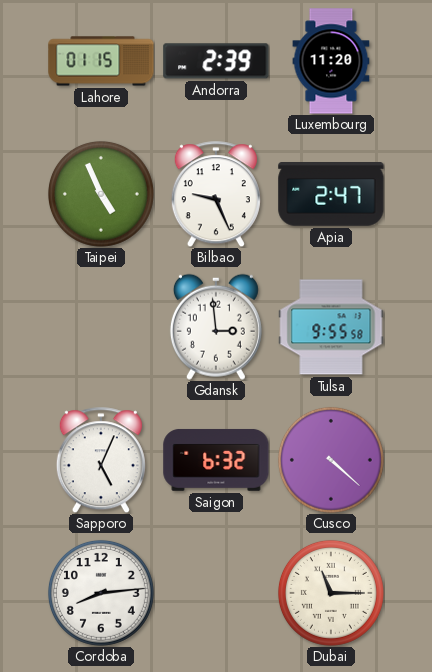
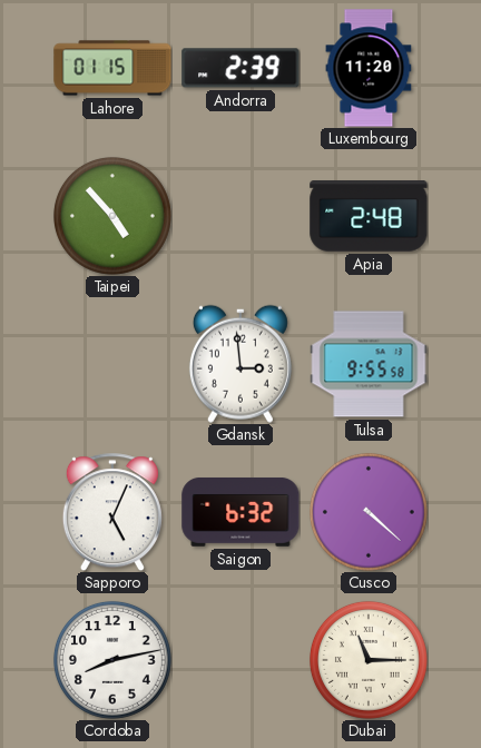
Taipei: 4:56 -> 4:53 (112, 216)
Bilbao: 9:26 -> none (216, 194)
Apia: 2:47 -> 2:48 (369, 217)
Cordoba: 8:14 -> 8:13 (112, 660)
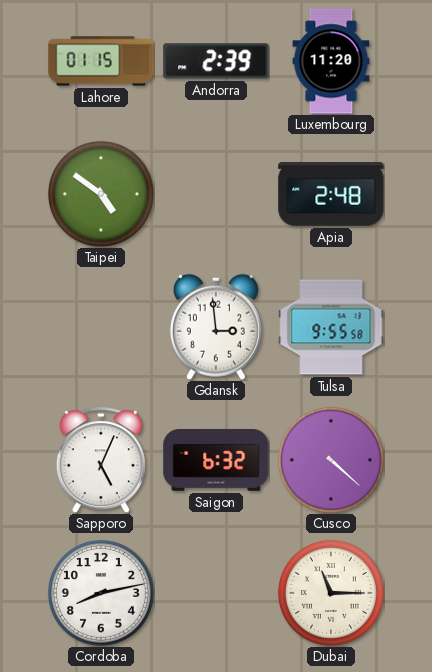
Taipei: 4:53 -> 4:51 (101, 194)
